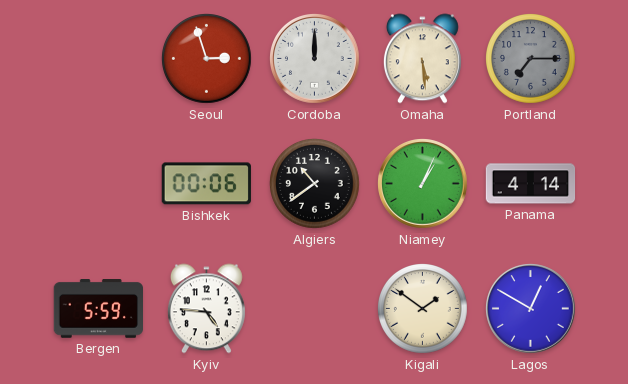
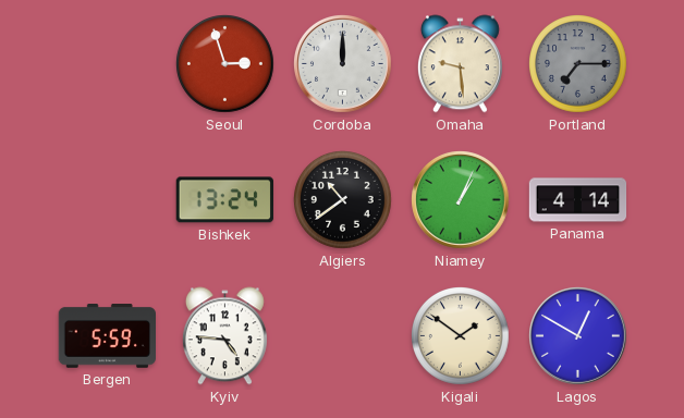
Omaha: 5:29 -> 9:29 (460, 64)
Bishkek: 00:06 -> 13:24 (224, 200)
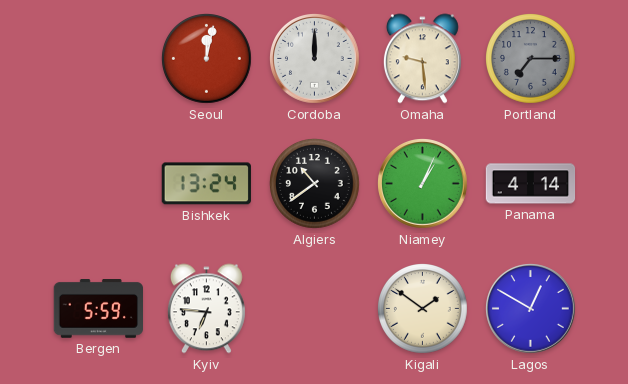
Seoul: 2:57 -> 12:02 (207, 59)
Kyiv: 4:46 -> 6:46 (206, 309)
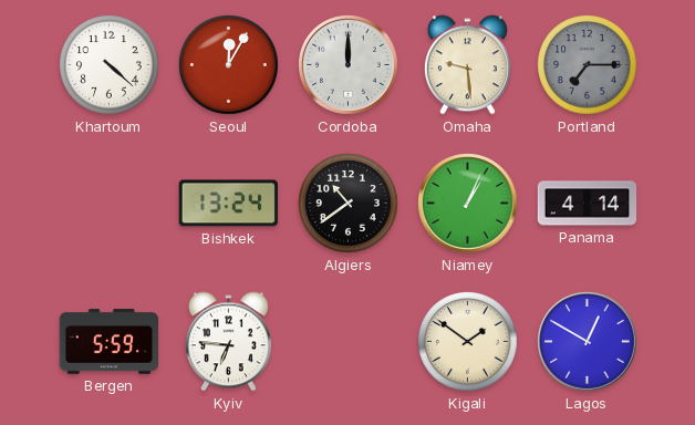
Khartoum: none -> 4:22 (110, 65)
Seoul: 12:02 -> 12:05 (229, 65)
